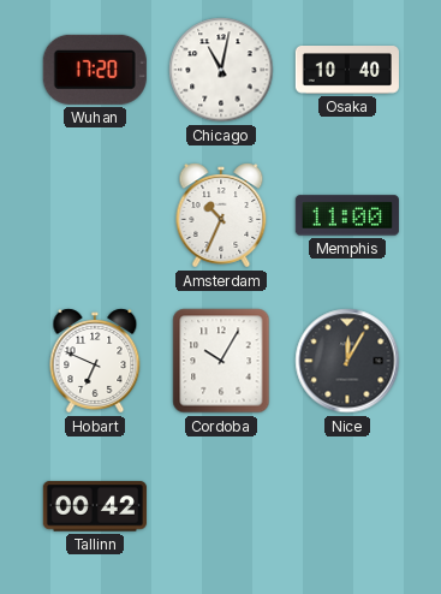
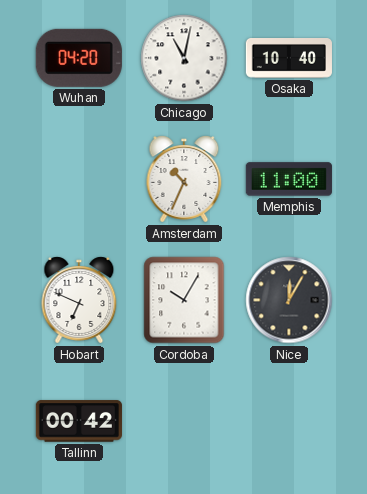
Wuhan: 17:20 -> 04:20 (79, 58)
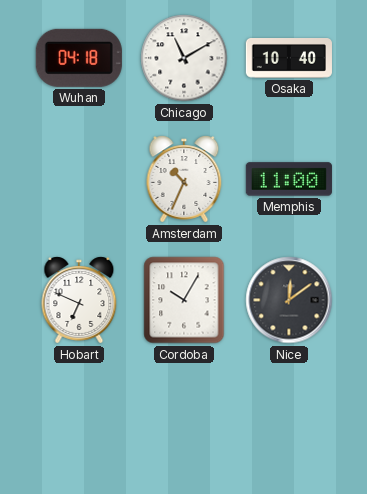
Wuhan: 04:20 -> 04:18 (79, 58)
Chicago: 11:02 -> 11:10 (184, 58)
Nice: 12:05 -> 12:09 (289, 300)
Tallinn: 00:42 -> none (79, 421)
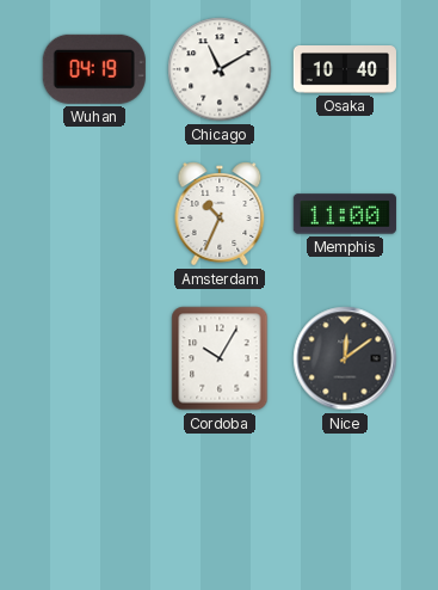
Wuhan: 04:18 -> 04:19 (94, 69)
Hobart: 6:49 -> none (79, 300)
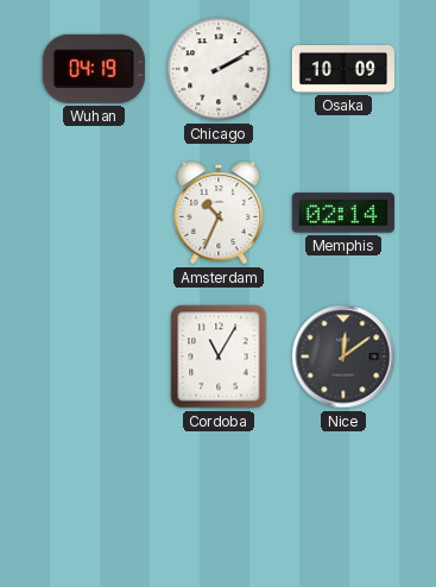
Chicago: 11:10 -> 2:10 (219, 69)
Osaka: 10:40 -> 10:09 (343, 70)
Memphis: 11:00 -> 02:14 (343, 213)
Cordoba: 10:05 -> 11:05 (219, 356)
